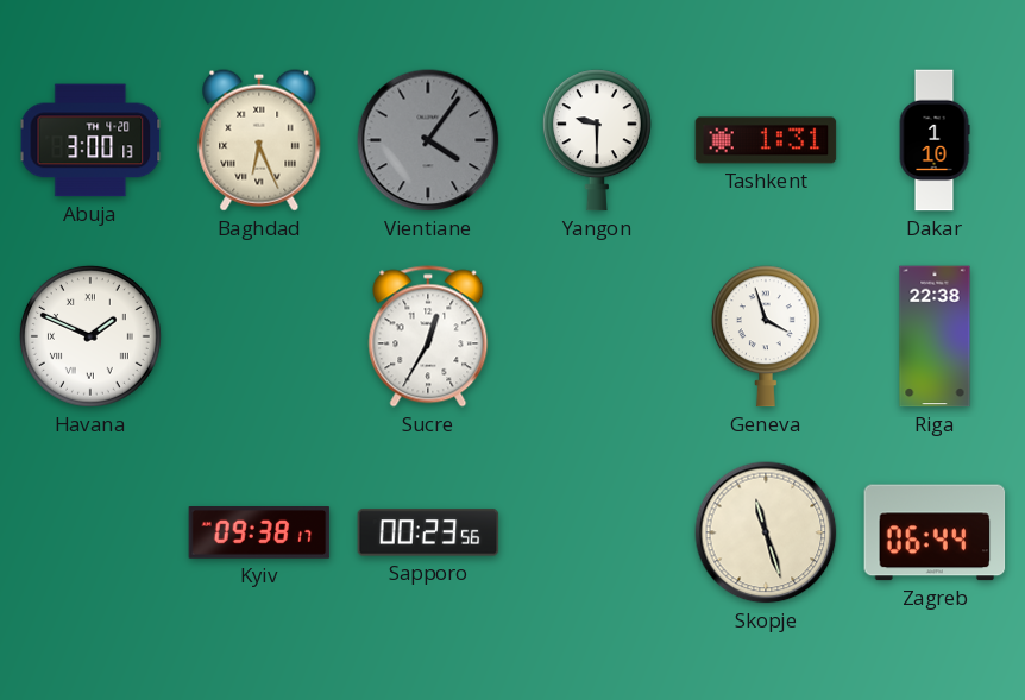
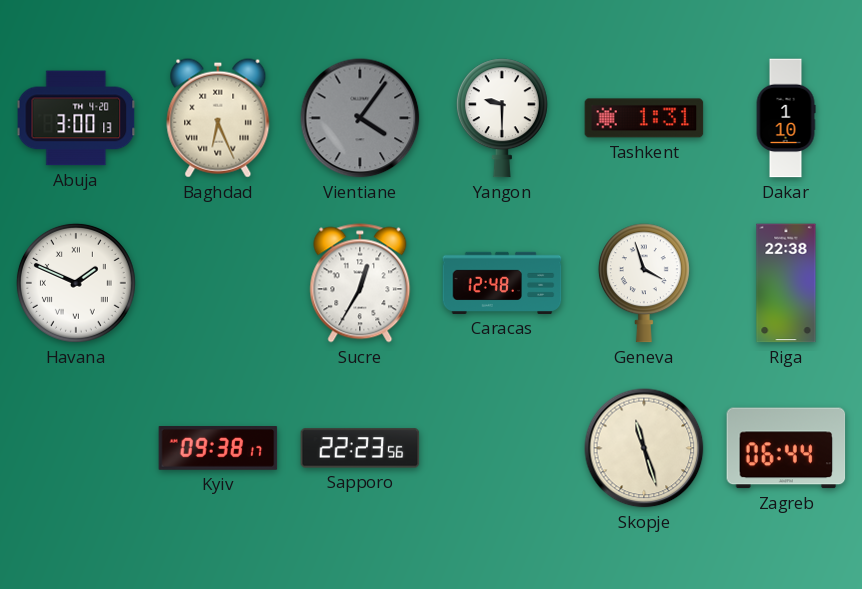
Caracas: none -> 12:48 (502, 283)
Sapporo: 00:23 -> 22:23 (360, 448)
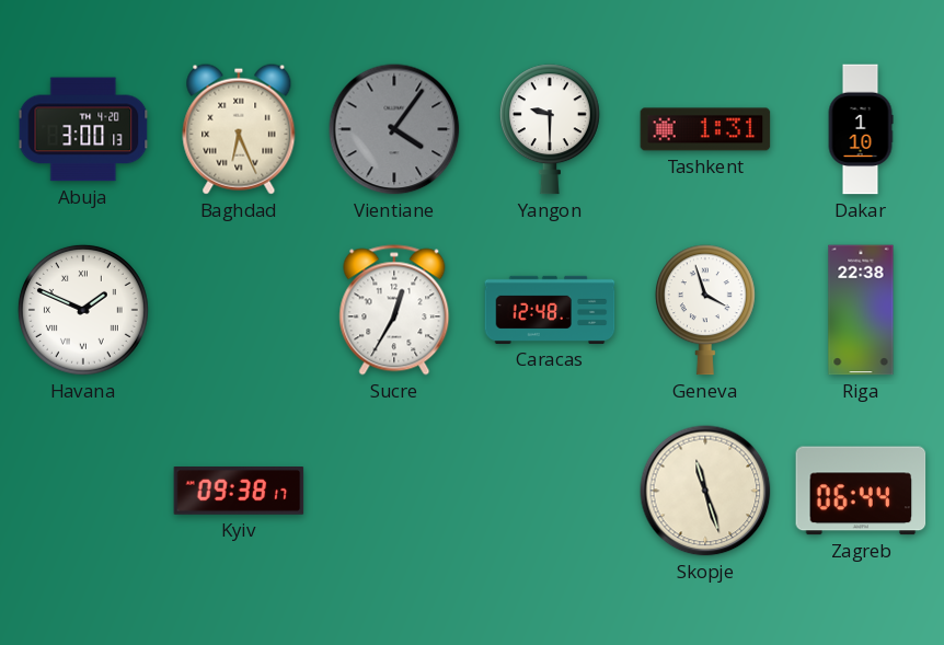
Sapporo: 22:23 -> none (360, 448)
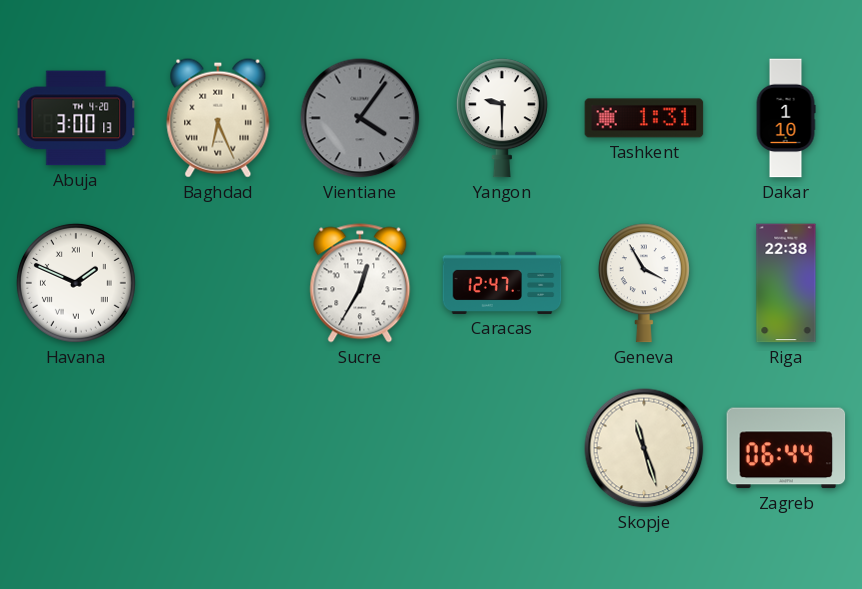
Caracas: 12:48 -> 12:47 (502, 283)
Geneva: 3:57 -> 3:55 (644, 283)
Kyiv: 09:38 -> none (239, 492)
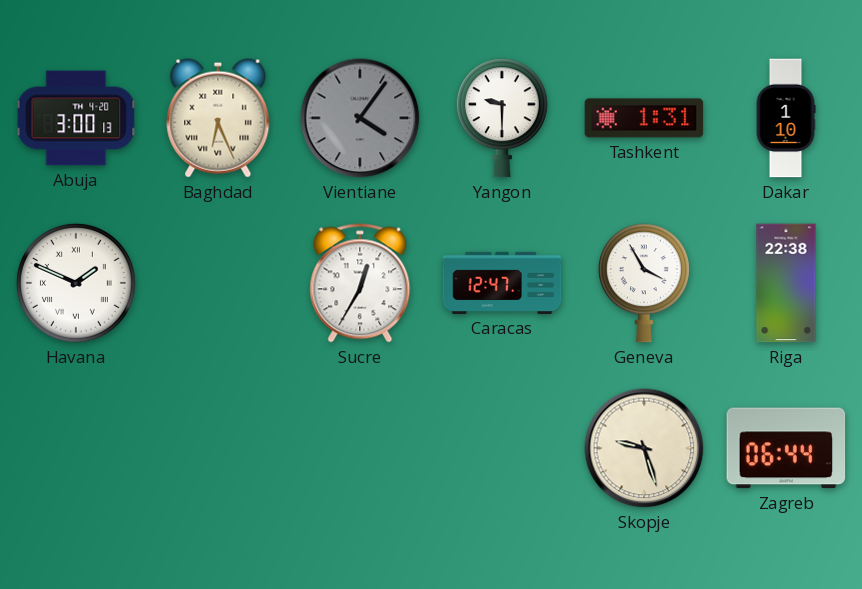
Skopje: 11:27 -> 9:27 (644, 448)
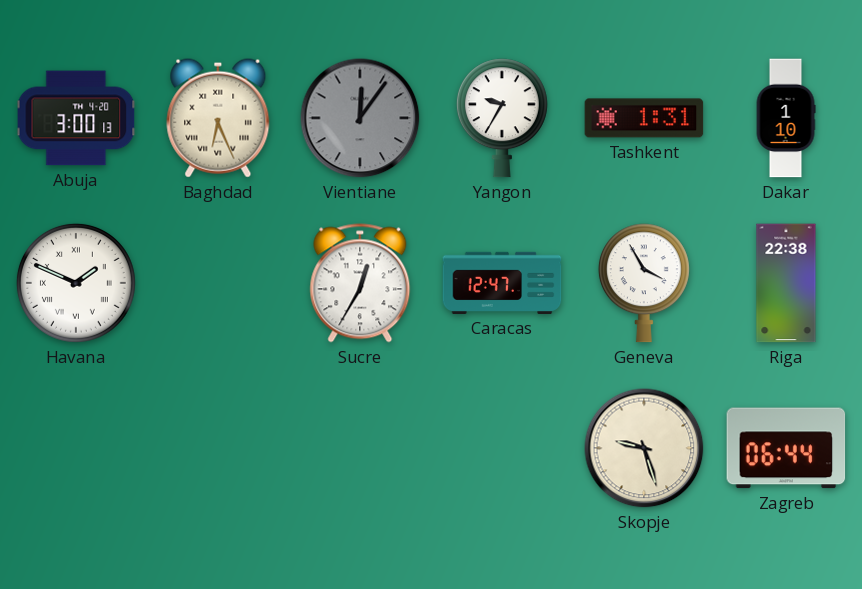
Vientiane: 4:06 -> 12:06 (360, 118)
Yangon: 9:30 -> 9:35 (502, 118)
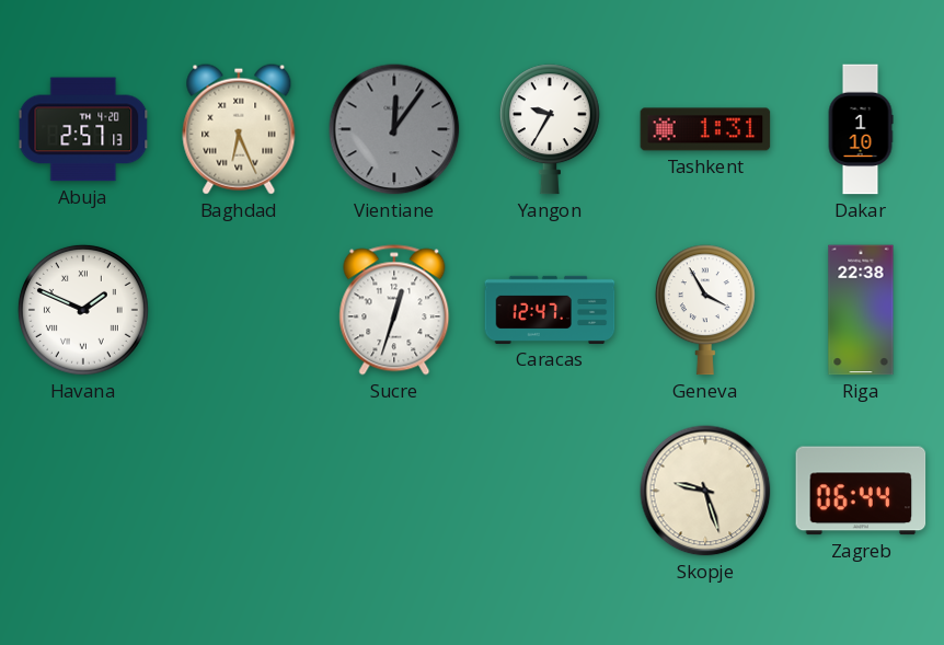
Abuja: 3:00 -> 2:57 (83, 129)
Sucre: 12:35 -> 12:33 (394, 310)
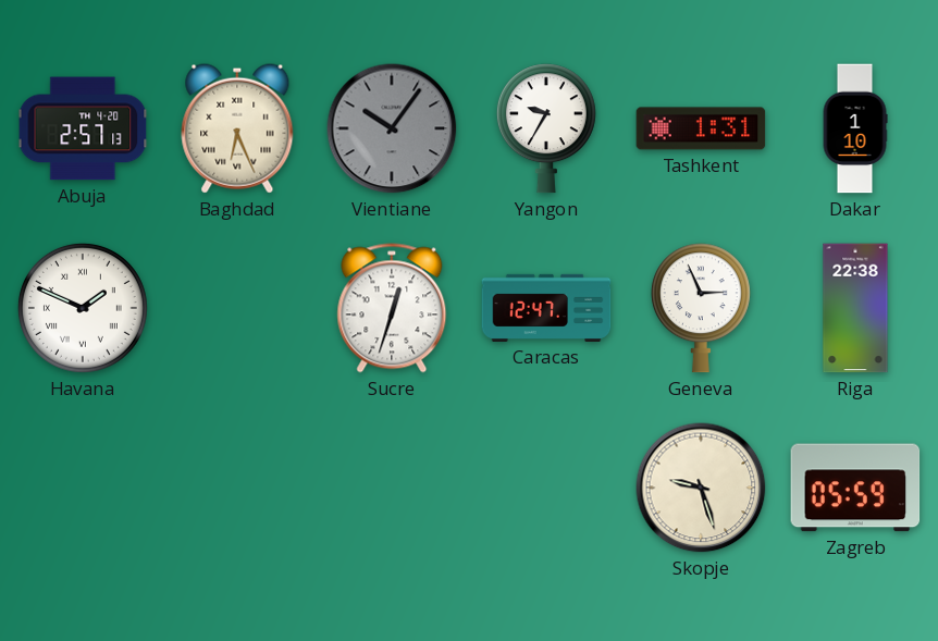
Vientiane: 12:06 -> 10:06 (392, 128)
Geneva: 3:55 -> 2:56 (701, 308)
Zagreb: 06:44 -> 05:59 (855, 488)
